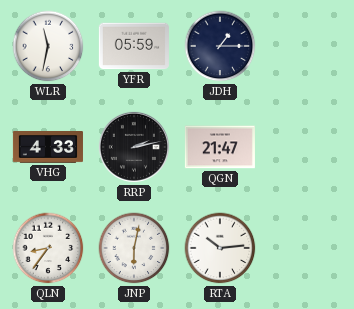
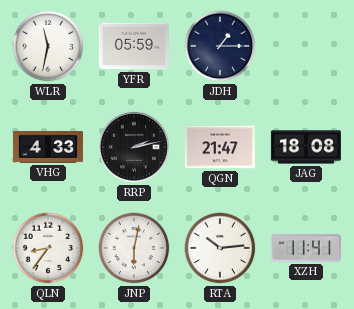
JAG: none -> 18:08 (306, 147)
XZH: none -> 11:41 (306, 248)
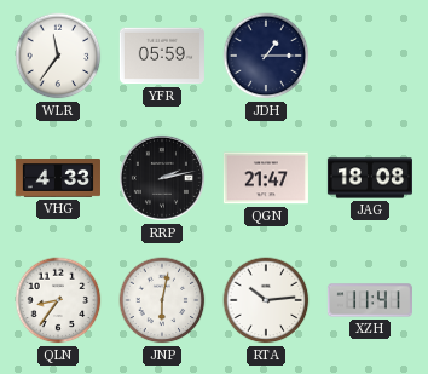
WLR: 11:32 -> 11:36 (58, 56)
